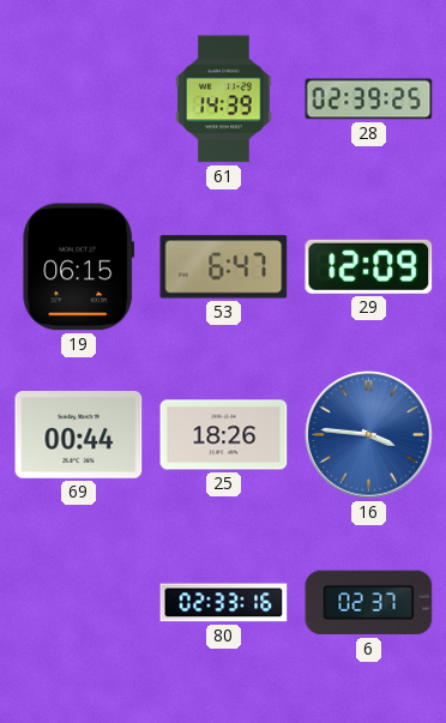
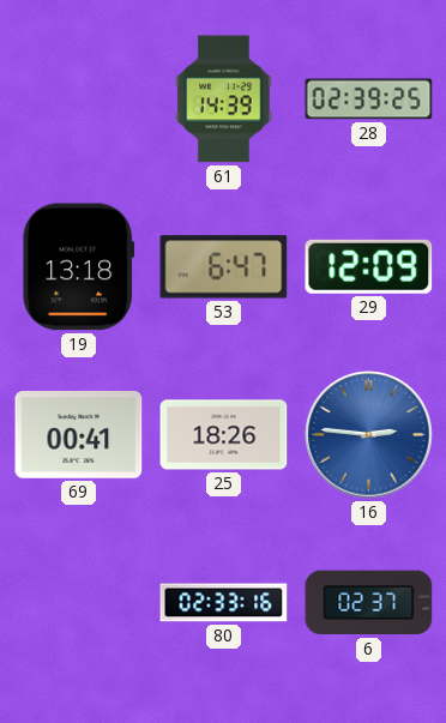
19: 06:15 -> 13:18 (79, 267)
69: 00:44 -> 00:41 (79, 435)
16: 3:46 -> 2:46 (369, 435)
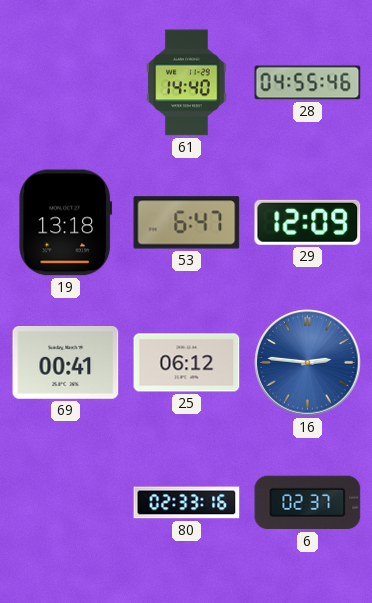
61: 14:39 -> 14:40 (187, 83)
28: 02:39 -> 04:55 (308, 83)
25: 18:26 -> 06:12 (187, 363)
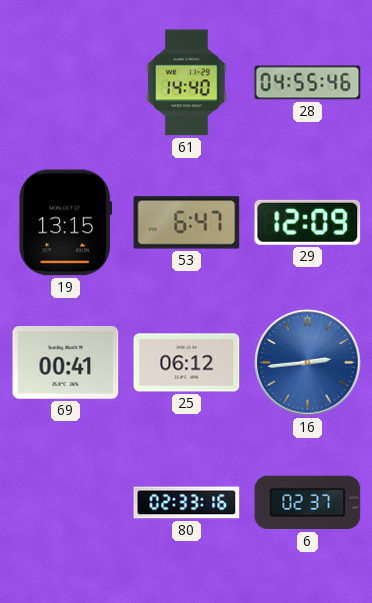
19: 13:18 -> 13:15 (66, 223)
16: 2:46 -> 2:44 (308, 363)
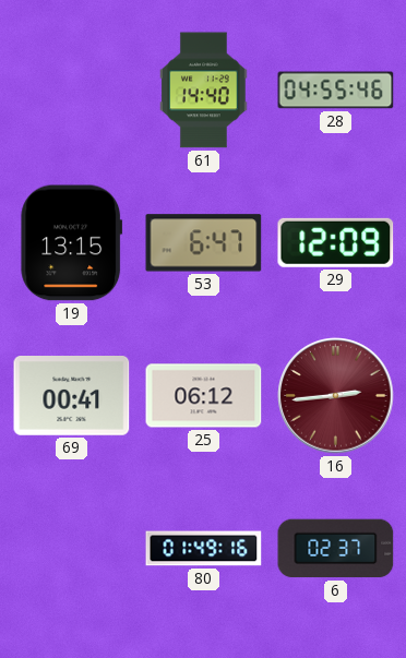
16 dial: blue -> burgundy (336, 396)
80: 02:33 -> 01:49 (204, 549)
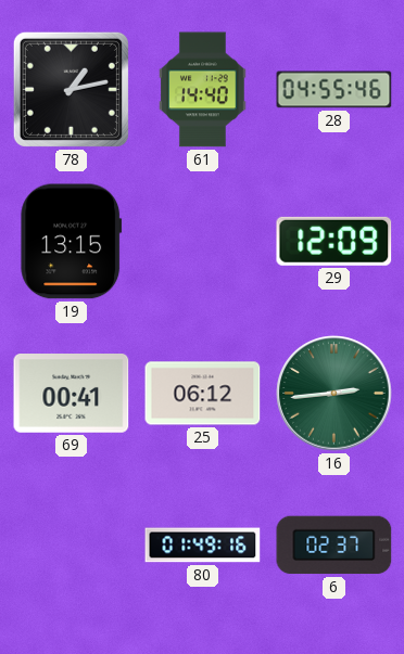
78: none -> 1:13 (71, 89)
53: 6:47 -> none (204, 243)
16 dial: burgundy -> green (334, 394)
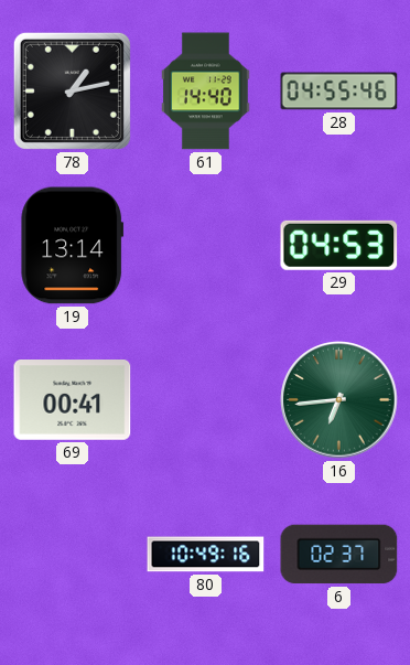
19: 13:15 -> 13:14 (73, 246)
29: 12:09 -> 04:53 (339, 245)
25: 06:12 -> none (203, 394)
16: 2:44 -> 6:44 (339, 400)
80: 01:49 -> 10:49 (206, 555)
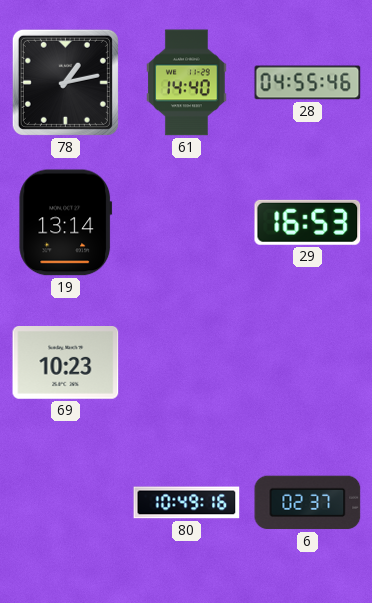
29: 04:53 -> 16:53 (308, 222)
69: 00:41 -> 10:23 (66, 363)
16: 6:44 -> none (339, 400)
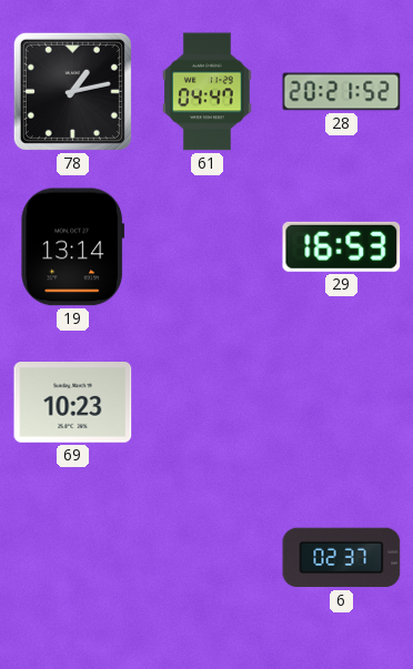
61: 14:40 -> 04:47 (208, 92)
28: 04:55 -> 20:21 (342, 92)
80: 10:49 -> none (187, 503)
